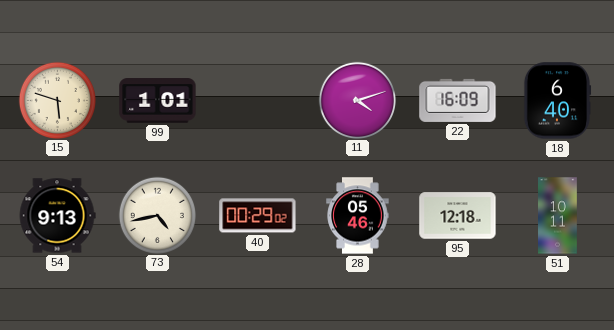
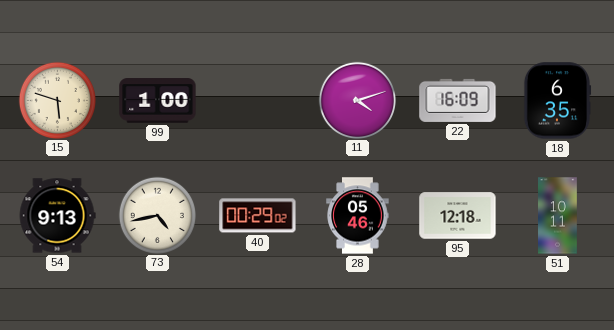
99: 1:01 -> 1:00 (158, 101)
18: 6:40 -> 6:35 (557, 101)
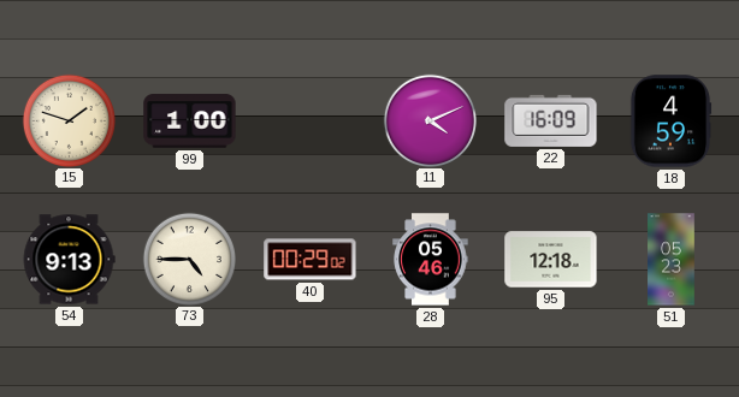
15: 5:48 -> 1:48 (69, 120)
11: 4:12 -> 4:11 (430, 120)
18: 6:35 -> 4:59 (670, 122)
73: 4:43 -> 4:45 (189, 259)
51: 10:11 -> 05:23 (672, 260)
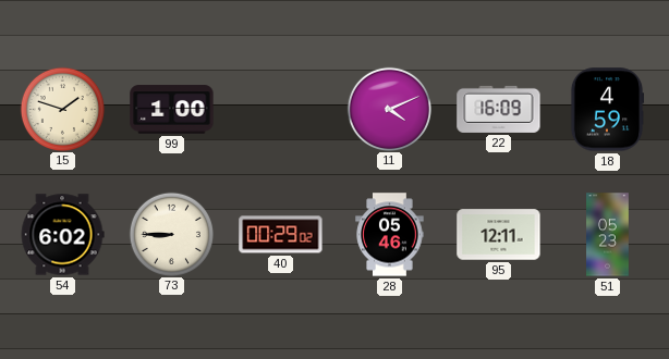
54: 9:13 -> 6:02 (62, 235)
73: 4:45 -> 8:45 (171, 234)
95: 12:18 -> 12:11 (499, 235)
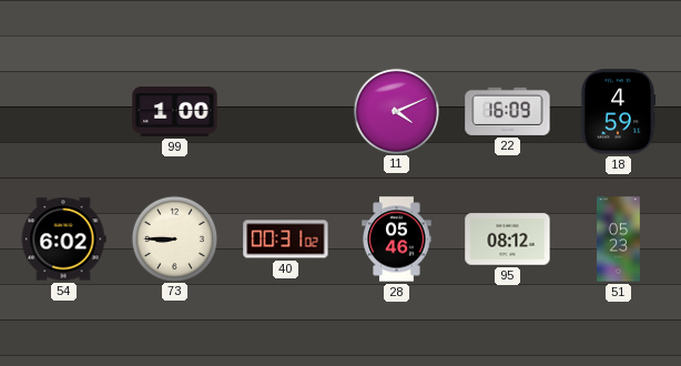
15: 1:48 -> none (62, 109)
40: 00:29 -> 00:31 (286, 240)
95: 12:11 -> 08:12 (508, 240)
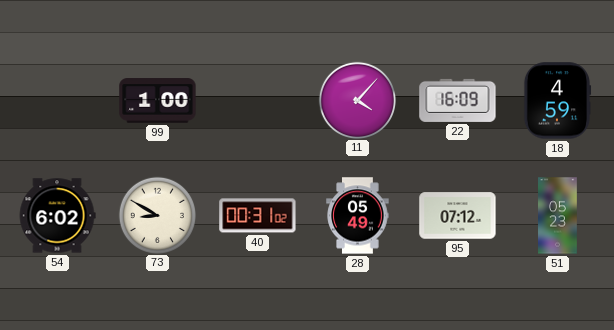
11: 4:11 -> 4:07 (357, 100)
73: 8:45 -> 8:50 (157, 215)
28: 05:46 -> 05:49 (358, 216)
95: 08:12 -> 07:12 (458, 216)
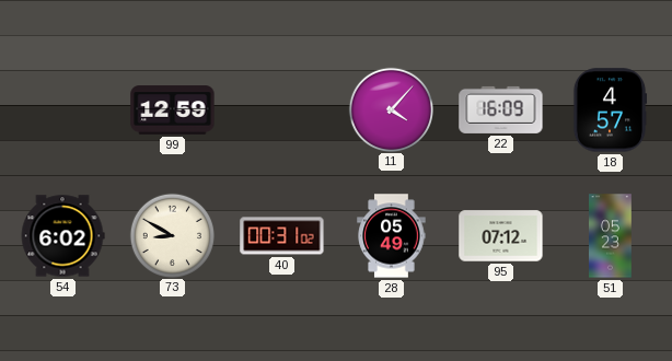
99: 1:00 -> 12:59 (173, 110)
18: 4:59 -> 4:57 (610, 110)
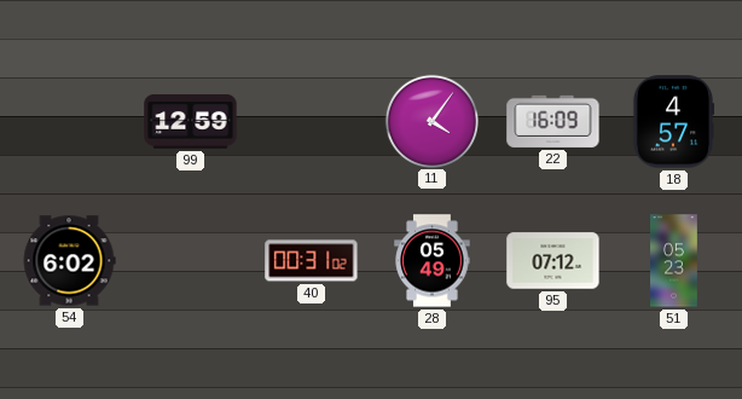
11: 4:07 -> 4:06 (431, 121)
73: 8:50 -> none (172, 235)
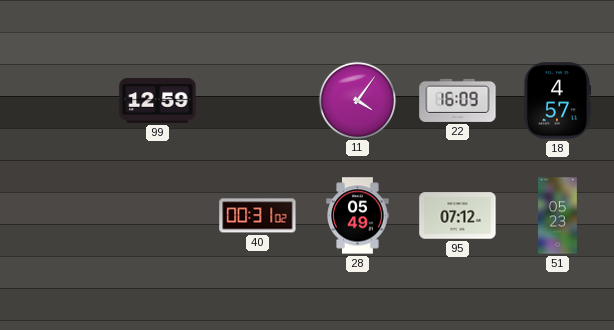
54: 6:02 -> none (69, 261)
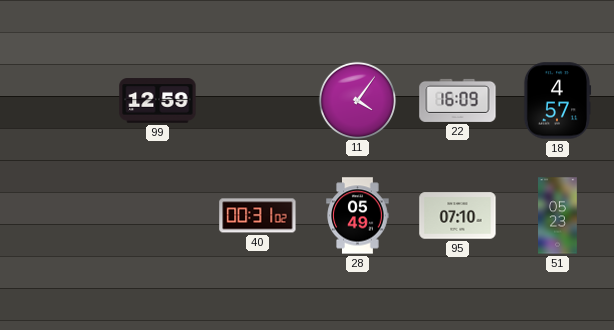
95: 07:12 -> 07:10 (458, 216)
